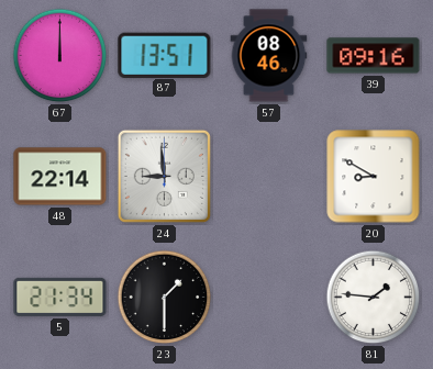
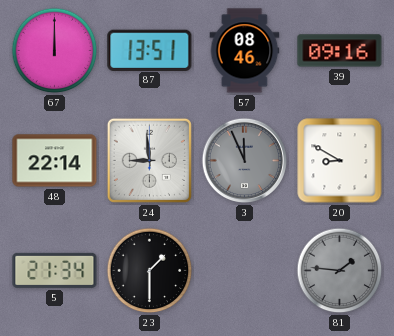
3: none -> 11:56 (245, 161)
81 dial: white -> grey (340, 271)
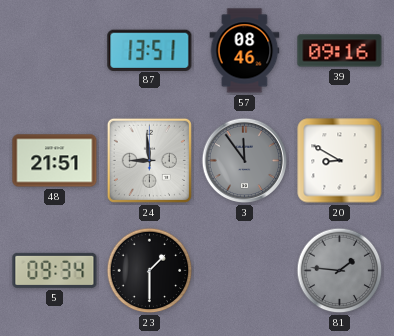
67: 12:00 -> none (55, 51)
48: 22:14 -> 21:51 (55, 161)
3: 11:56 -> 11:54 (245, 161)
5: 21:34 -> 09:34 (55, 270)
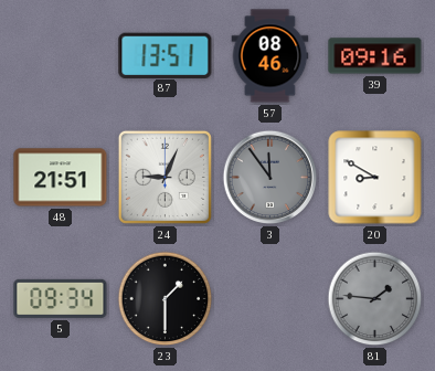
24: 8:59 -> 9:04 (165, 177)
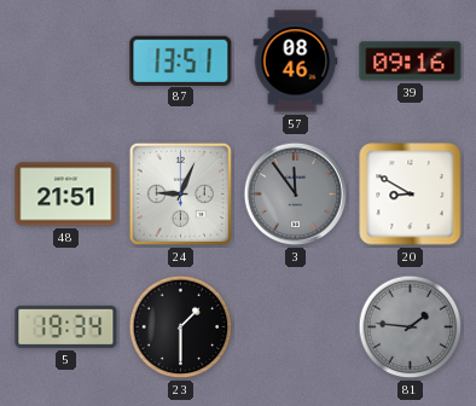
5: 09:34 -> 19:34 (66, 326)
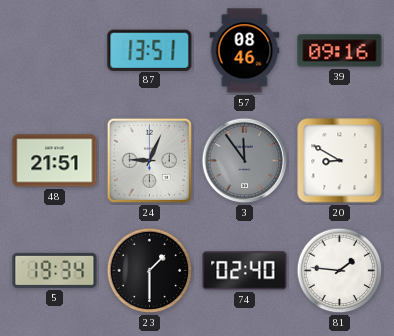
74: none -> 02:40 (245, 271)
81 dial: grey -> white (340, 271)
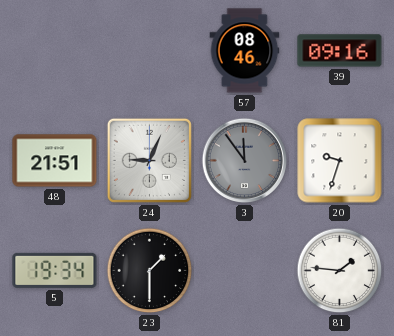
87: 13:51 -> none (150, 50)
20: 8:50 -> 9:33 (340, 161)
74: 02:40 -> none (245, 271)
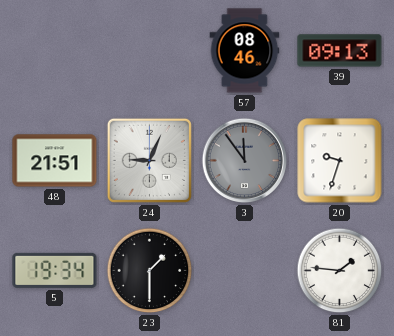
39: 09:16 -> 09:13 (340, 51)
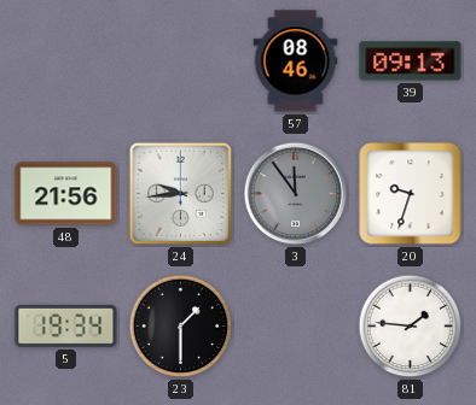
48: 21:51 -> 21:56 (66, 194)
24: 9:04 -> 9:44 (180, 193)
